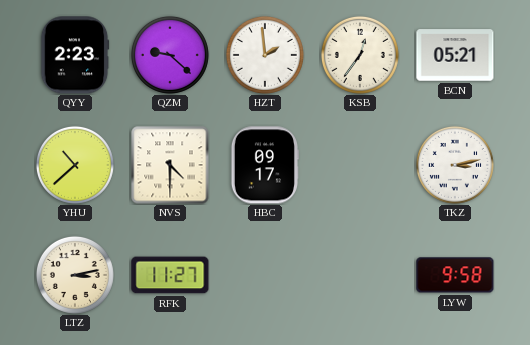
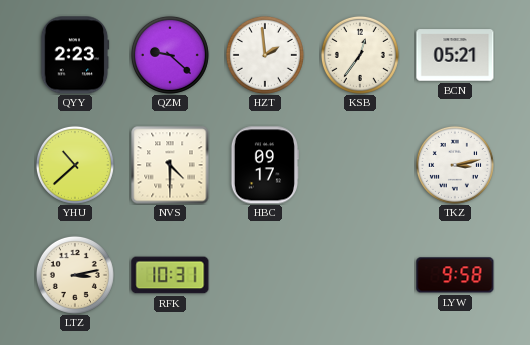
RFK: 11:27 -> 10:31 (170, 275)
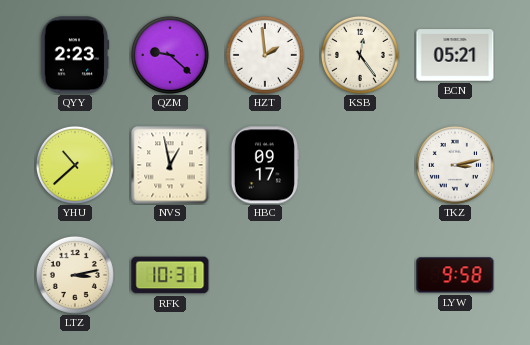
KSB: 12:36 -> 12:24 (360, 55)
NVS: 4:30 -> 12:58 (170, 165)
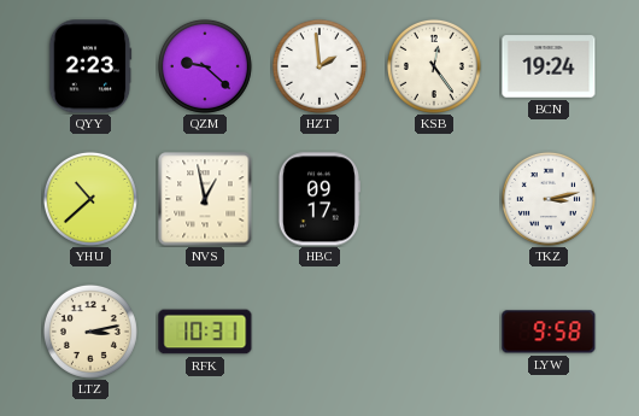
BCN: 05:21 -> 19:24 (549, 66)
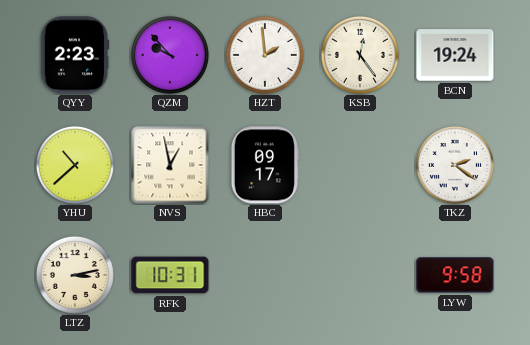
QZM: 9:22 -> 9:53 (170, 55)
TKZ: 3:13 -> 2:21 (455, 165)
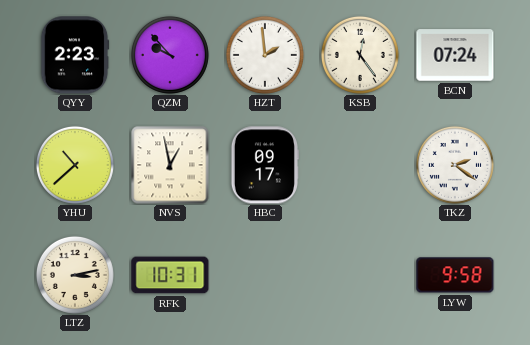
BCN: 19:24 -> 07:24 (455, 55)
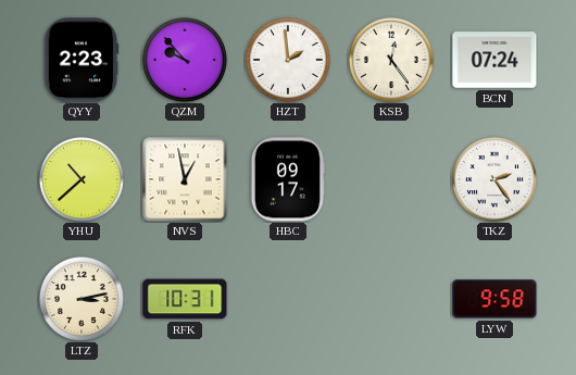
TKZ: 2:21 -> 2:24 (494, 179)
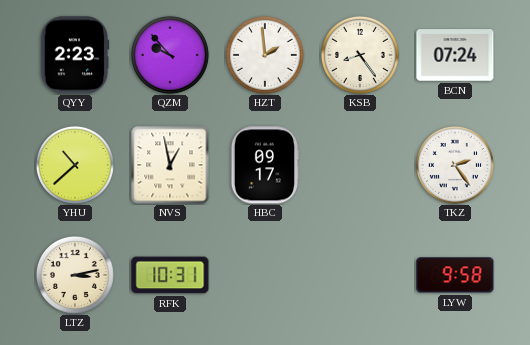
KSB: 12:24 -> 8:24 (360, 55)
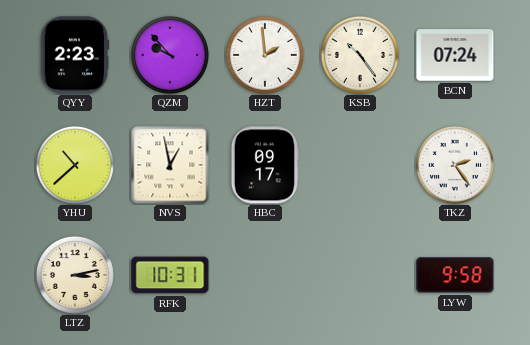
KSB: 8:24 -> 10:24 (360, 55)
